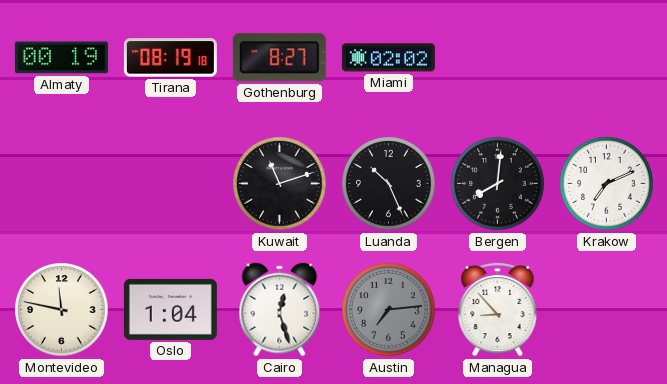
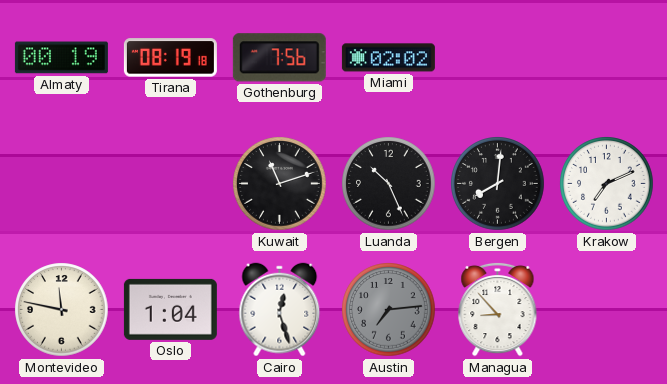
Gothenburg: 8:27 -> 7:56 (279, 58)
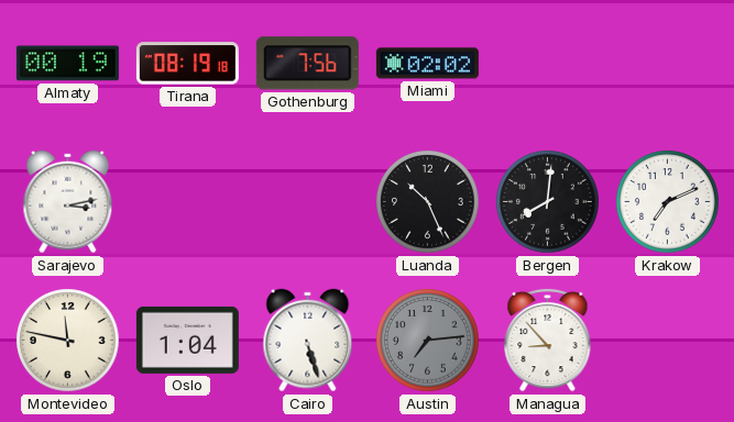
Sarajevo: none -> 3:13 (68, 202)
Kuwait: 11:12 -> none (280, 184)
Cairo: 12:27 -> 5:27 (308, 341)
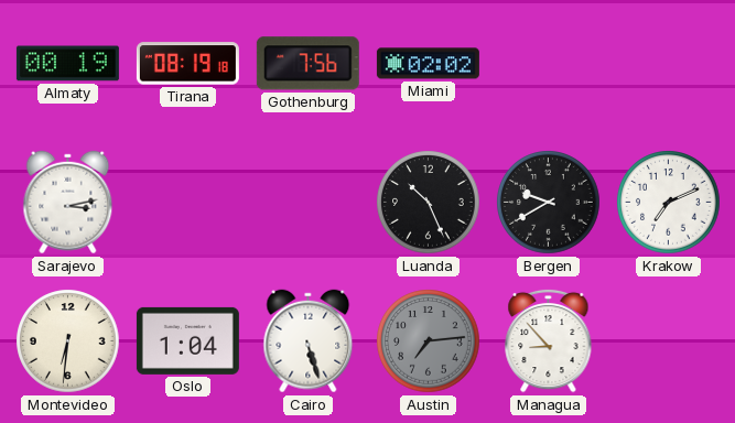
Bergen: 8:01 -> 9:40 (549, 203)
Montevideo: 11:47 -> 6:31 (68, 341)
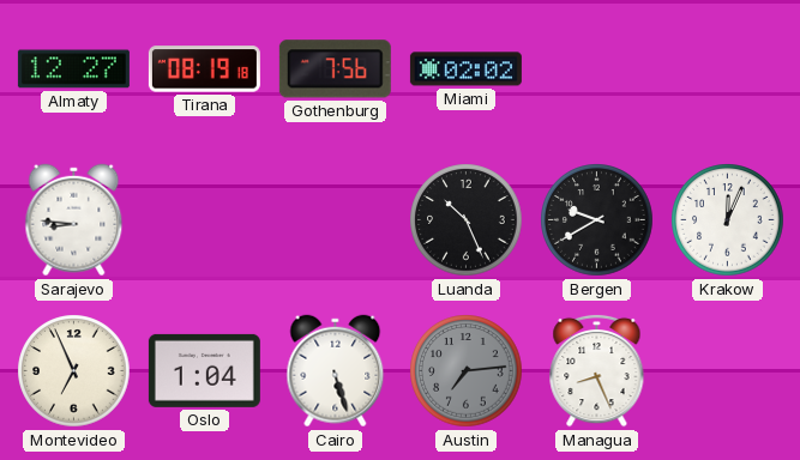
Almaty: 00:19 -> 12:27 (73, 69)
Sarajevo: 3:13 -> 8:46 (74, 220)
Krakow: 7:11 -> 12:04 (728, 220)
Montevideo: 6:31 -> 6:56 (74, 371)
Managua: 8:53 -> 8:26 (597, 370)
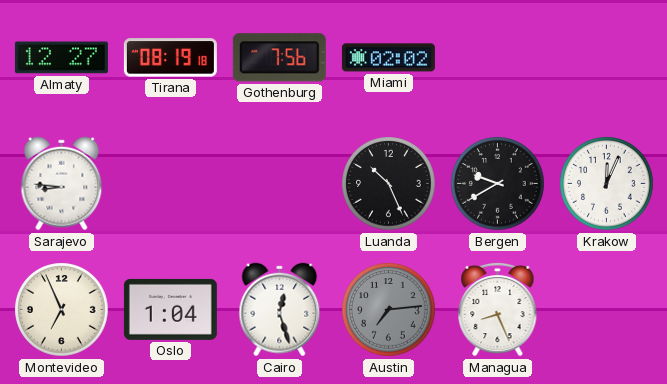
Cairo: 5:27 -> 12:27 (280, 310)
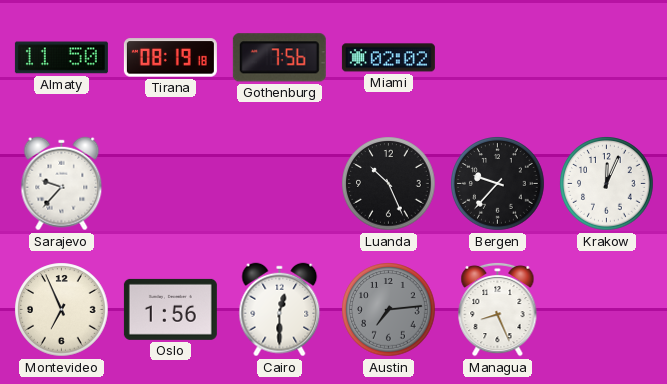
Almaty: 12:27 -> 11:50 (61, 58)
Sarajevo: 8:46 -> 9:37 (62, 184)
Bergen: 9:40 -> 9:37 (498, 184)
Oslo: 1:04 -> 1:56 (170, 309)
Cairo: 12:27 -> 12:30 (280, 310)
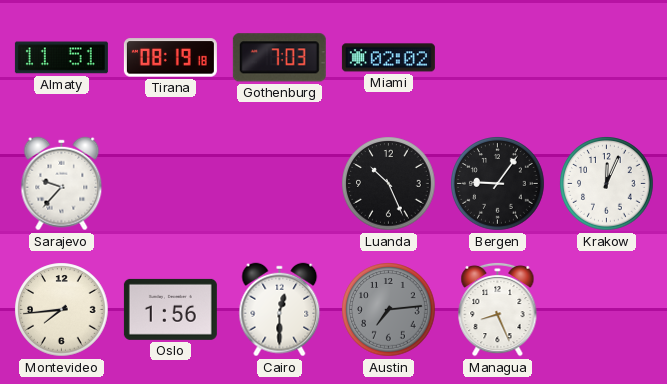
Almaty: 11:50 -> 11:51 (61, 58)
Gothenburg: 7:56 -> 7:03 (279, 58)
Bergen: 9:37 -> 9:06 (498, 184)
Montevideo: 6:56 -> 7:44 (62, 310)
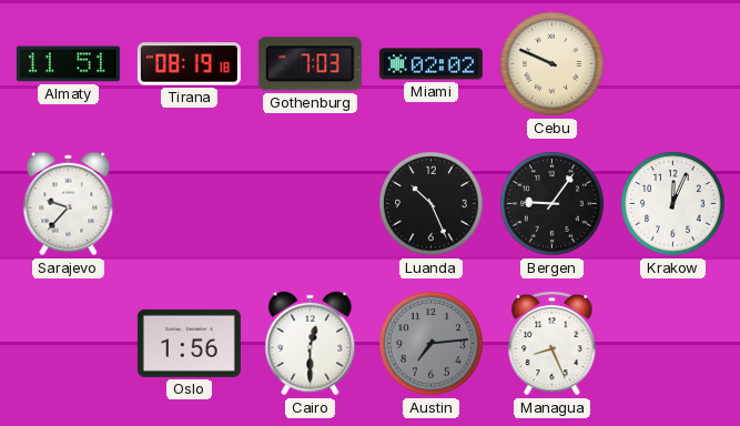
Cebu: none -> 9:49 (553, 64)
Montevideo: 7:44 -> none (62, 310)
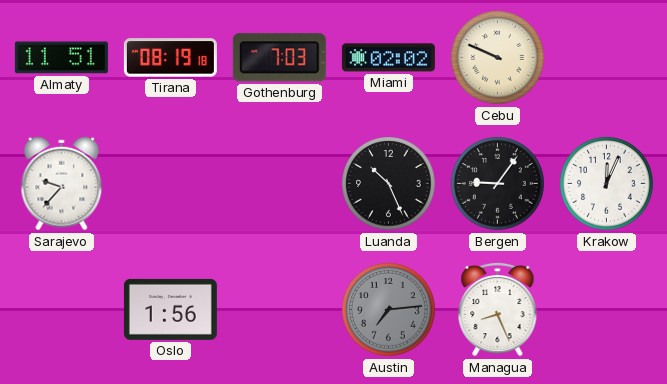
Cairo: 12:30 -> none (311, 344)
